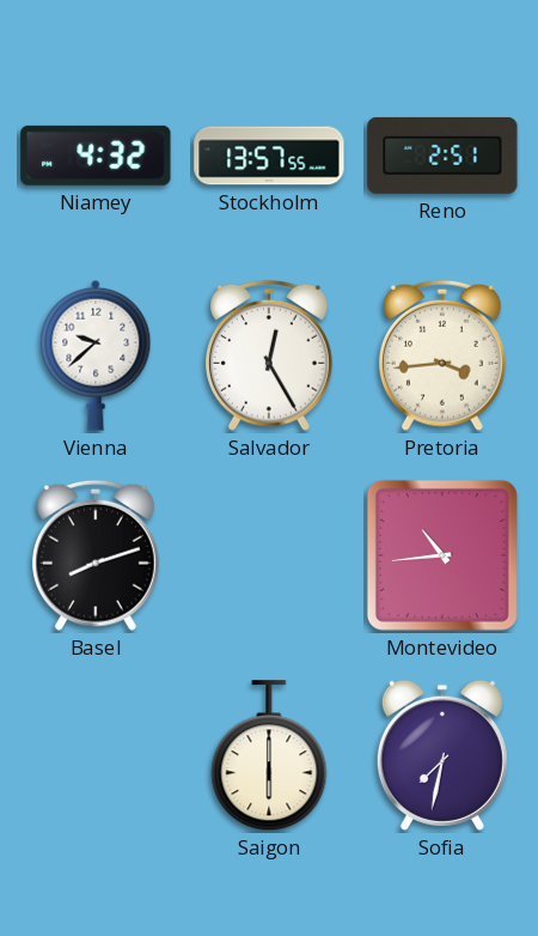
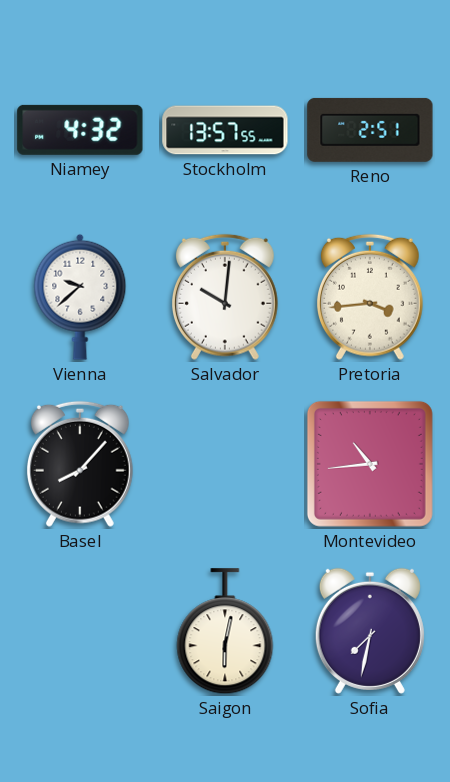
Salvador: 12:25 -> 10:01 (225, 297)
Basel: 8:12 -> 8:07 (80, 464)
Saigon: 6:00 -> 6:02 (225, 632)
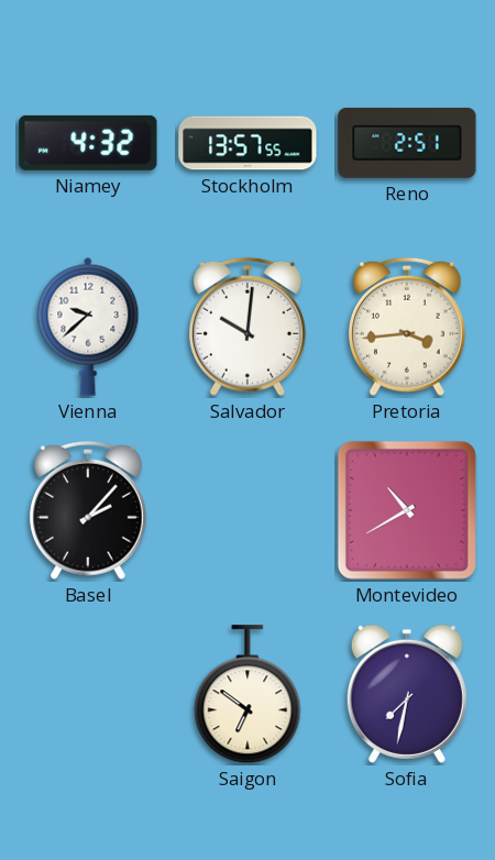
Basel: 8:07 -> 2:07 (88, 510)
Montevideo: 10:44 -> 10:40 (407, 510)
Saigon: 6:02 -> 6:51 (248, 695)
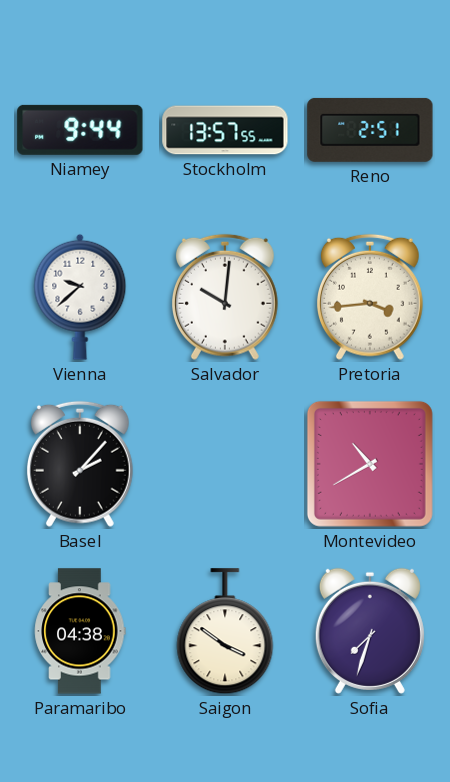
Niamey: 4:32 -> 9:44 (80, 130)
Paramaribo: none -> 04:38 (80, 631)
Saigon: 6:51 -> 3:51 (225, 632)
Sofia: 7:32 -> 7:33 (370, 631)
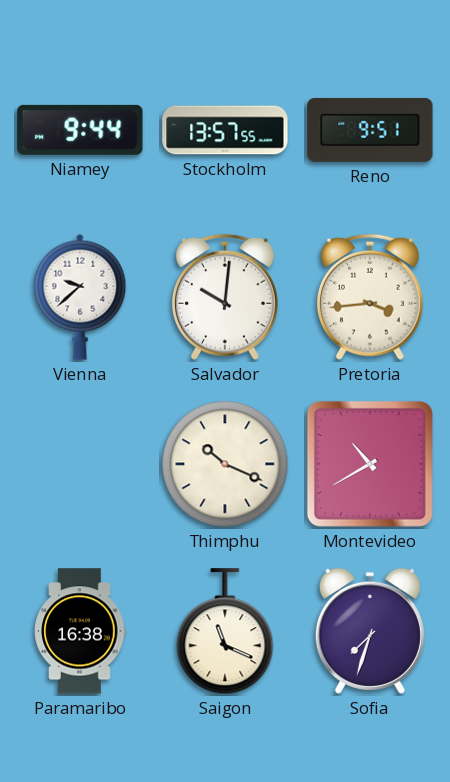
Reno: 2:51 -> 9:51 (370, 130)
Basel: 2:07 -> none (80, 464)
Thimphu: none -> 10:19 (225, 464)
Paramaribo: 04:38 -> 16:38 (80, 631)
Saigon: 3:51 -> 11:19 (225, 632)
